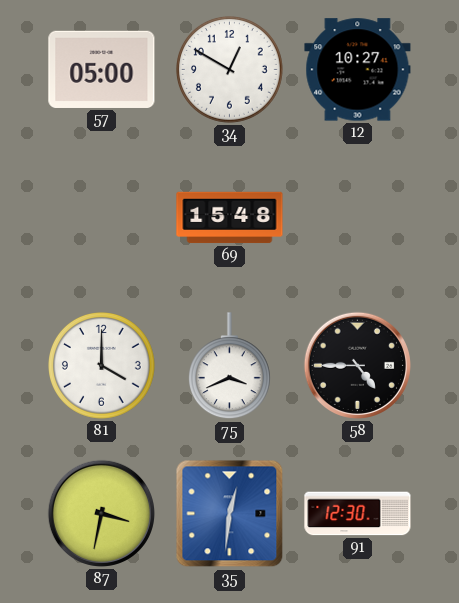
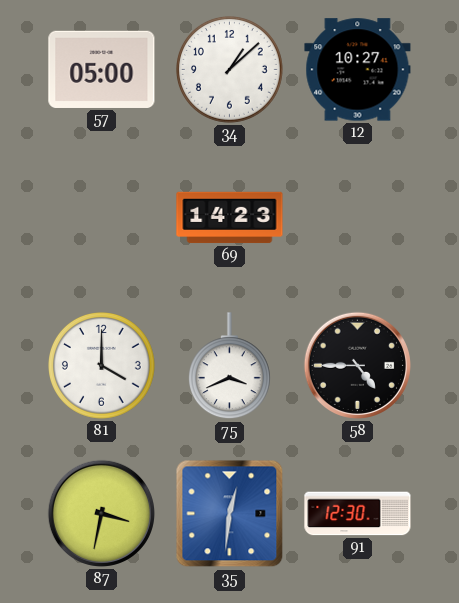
34: 12:50 -> 1:08 (230, 70)
69: 15:48 -> 14:23 (230, 218)
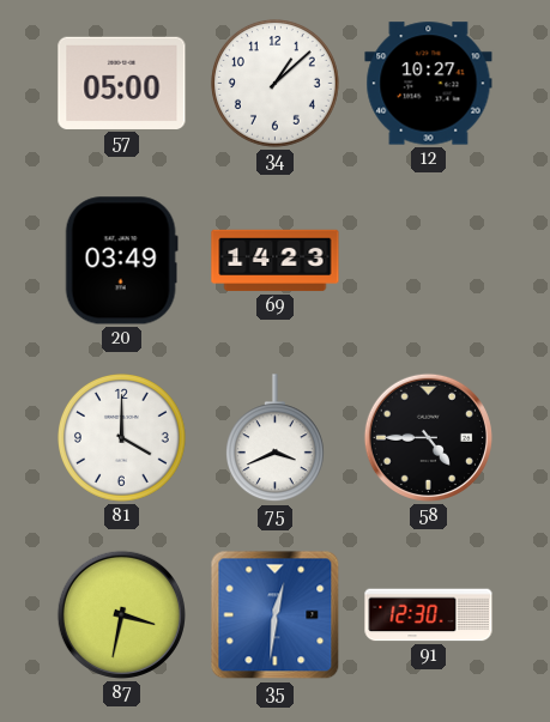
20: none -> 03:49 (121, 261)
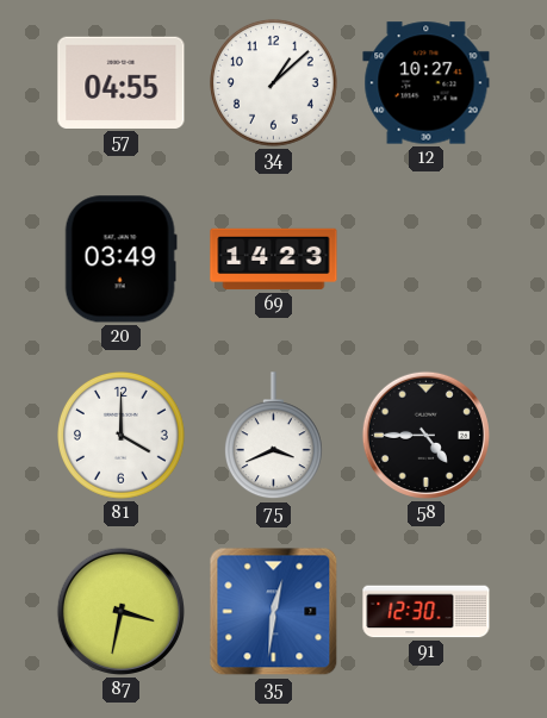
57: 05:00 -> 04:55 (122, 82)
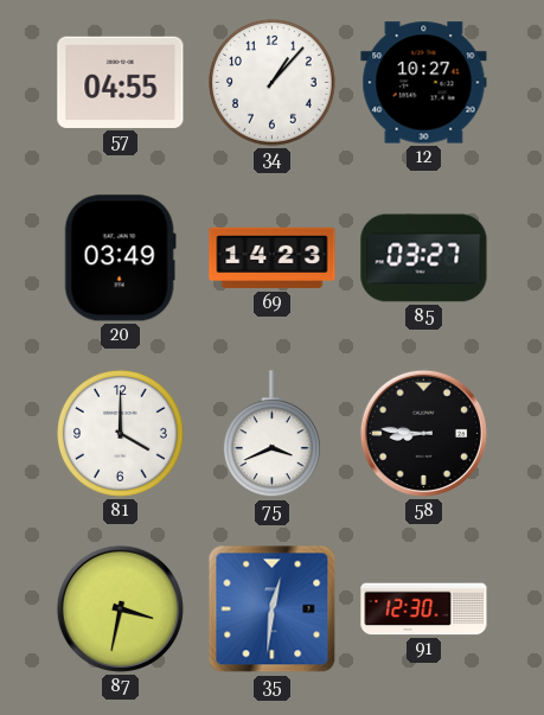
34: 1:08 -> 1:07 (273, 83)
85: none -> 03:27 (424, 258)
58: 4:45 -> 8:46 (423, 433)
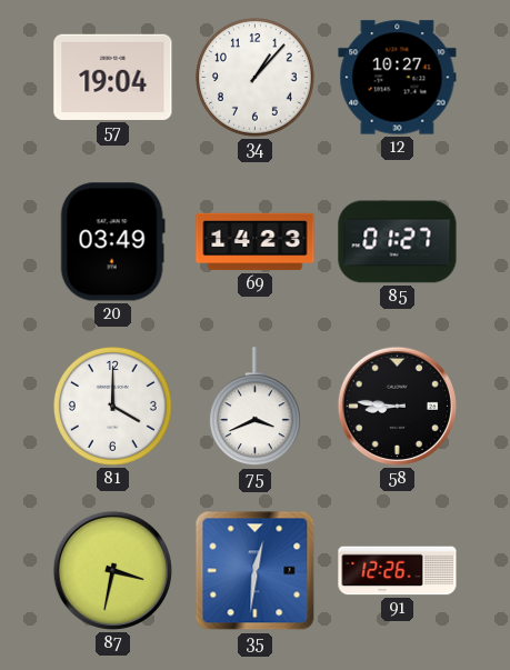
57: 04:55 -> 19:04 (113, 77)
85: 03:27 -> 01:27 (398, 242)
91: 12:30 -> 12:26 (398, 571)
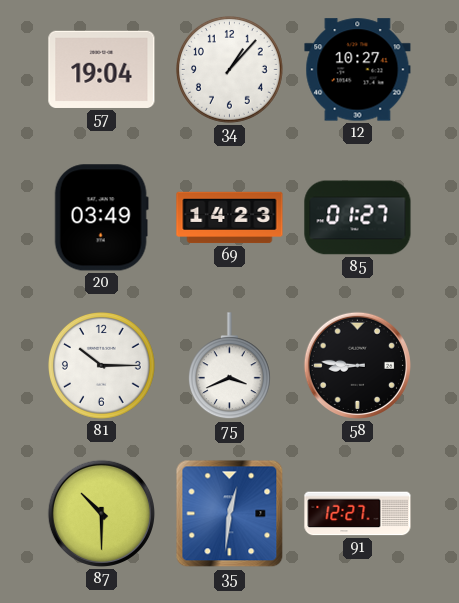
81: 4:00 -> 10:15 (102, 366)
87: 3:32 -> 10:30 (101, 513)
91: 12:26 -> 12:27 (358, 514)
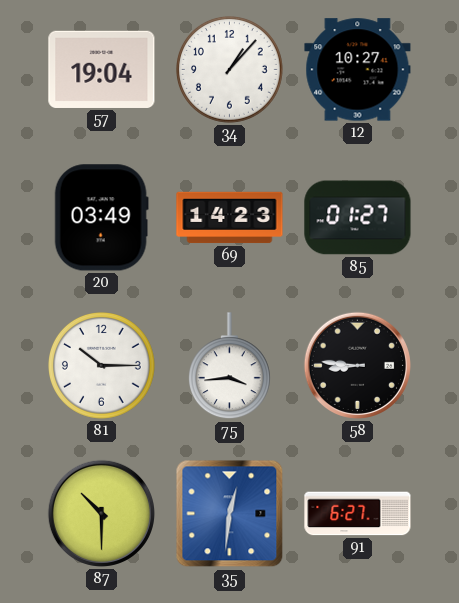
75: 3:41 -> 3:44 (229, 366)
91: 12:27 -> 6:27 (358, 514)
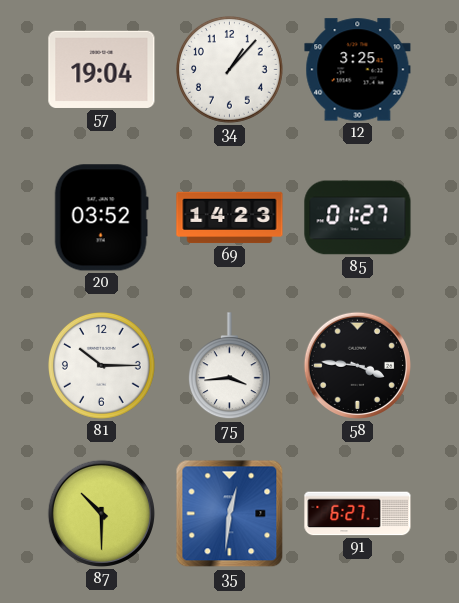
12: 10:27 -> 3:25 (358, 70)
20: 03:49 -> 03:52 (101, 218)
58: 8:46 -> 3:46 (357, 365)
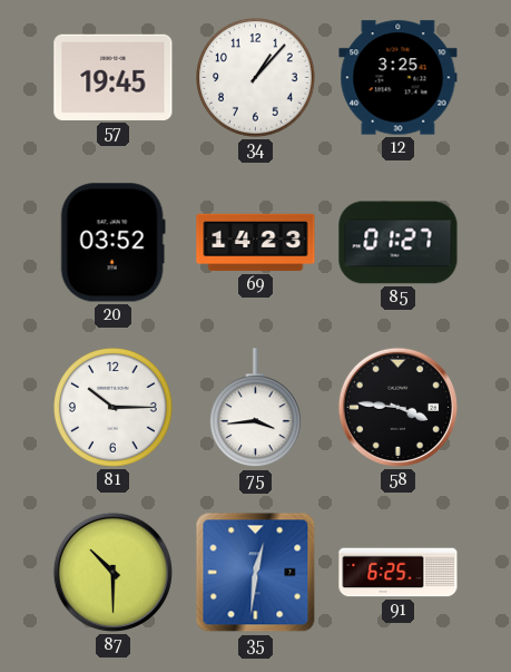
57: 19:04 -> 19:45 (114, 77)
91: 6:27 -> 6:25 (399, 573)
